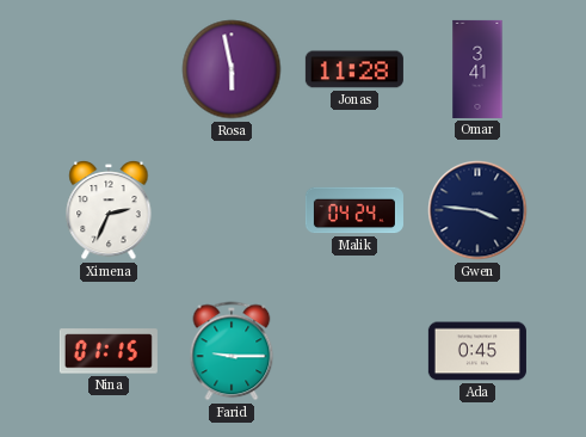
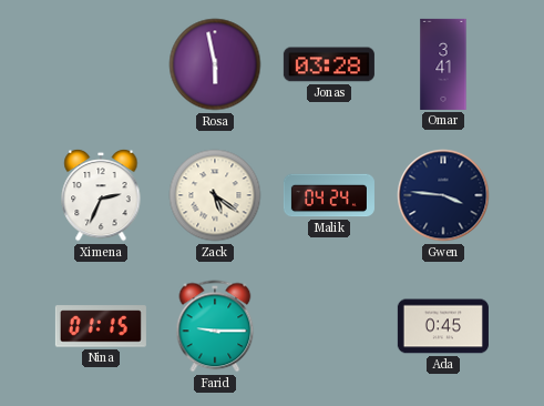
Jonas: 11:28 -> 03:28 (329, 64)
Zack: none -> 5:21 (215, 195)
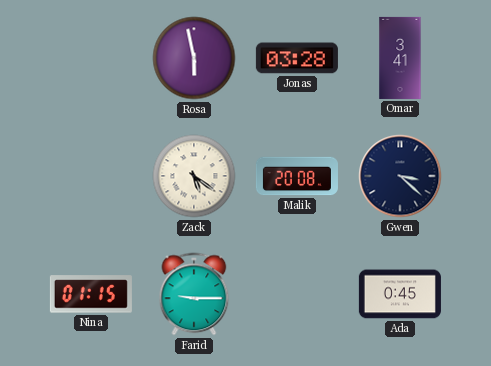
Ximena: 2:34 -> none (101, 195)
Malik: 04:24 -> 20:08 (297, 176)
Gwen: 3:46 -> 3:22 (400, 176)
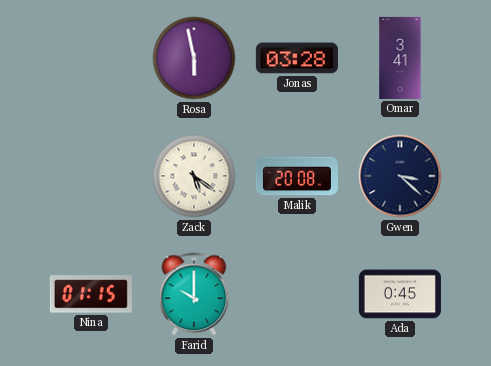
Farid: 9:15 -> 10:00 (194, 294)
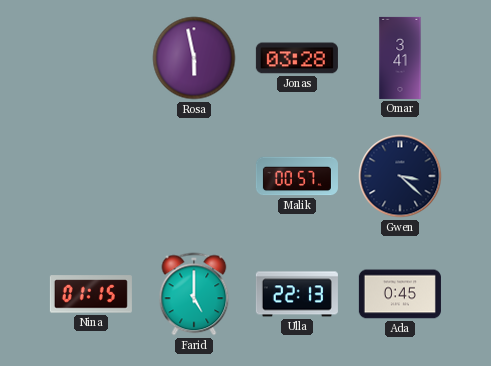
Zack: 5:21 -> none (194, 176)
Malik: 20:08 -> 00:57 (297, 176)
Farid: 10:00 -> 5:00 (194, 294)
Ulla: none -> 22:13 (297, 294)
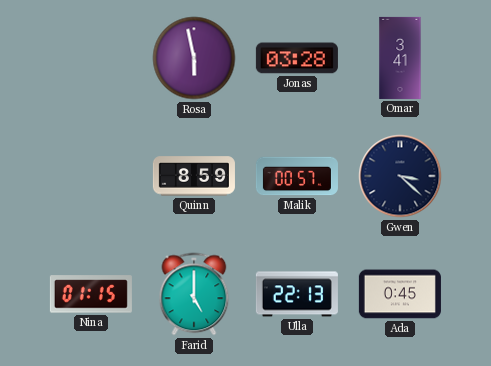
Quinn: none -> 8:59 (194, 176)
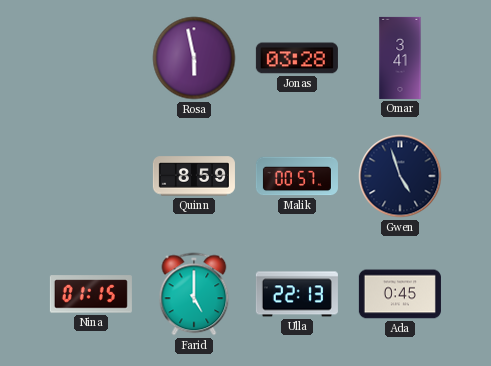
Gwen: 3:22 -> 4:57 (400, 176)
